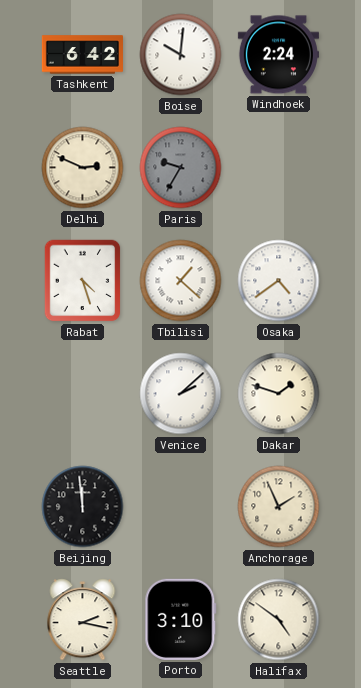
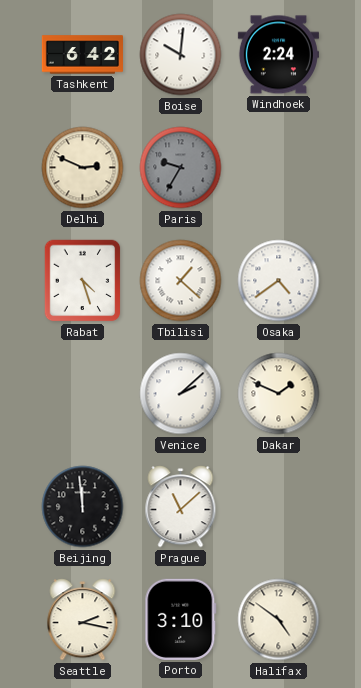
Dakar: 1:48 -> 1:49 (279, 394)
Prague: none -> 11:08 (181, 507)
Anchorage: 1:56 -> none (279, 507)
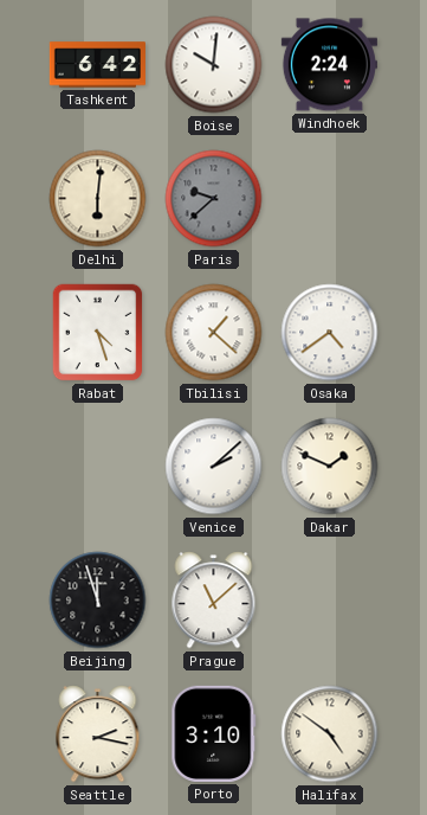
Delhi: 2:49 -> 6:01 (98, 199)
Paris: 9:35 -> 9:38 (214, 199)
Beijing: 11:59 -> 11:57 (98, 601)
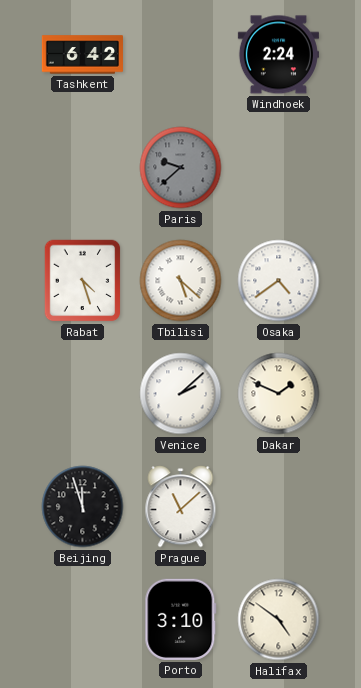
Boise: 10:01 -> none (214, 65)
Delhi: 6:01 -> none (98, 199)
Tbilisi: 1:22 -> 5:22 (181, 281)
Seattle: 2:17 -> none (98, 734)
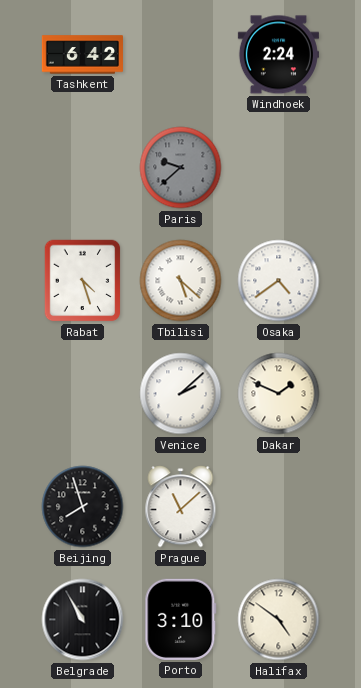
Beijing: 11:57 -> 7:57 (83, 507)
Belgrade: none -> 10:55 (83, 620)
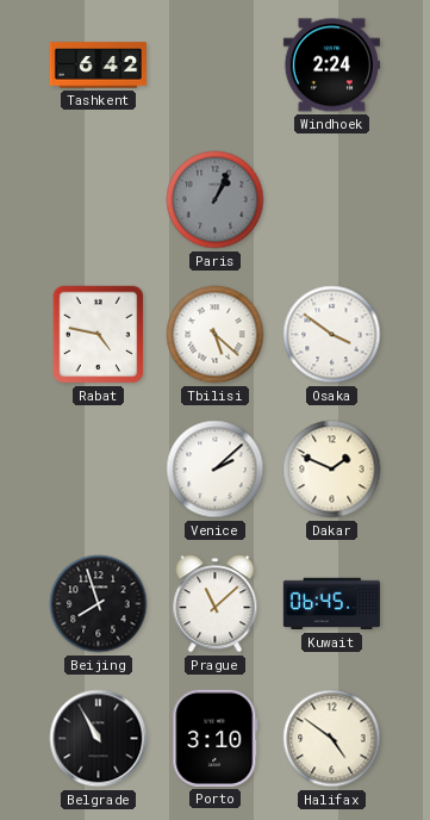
Paris: 9:38 -> 1:04 (216, 200)
Rabat: 4:27 -> 4:47 (99, 335)
Osaka: 4:39 -> 3:51 (332, 335)
Kuwait: none -> 06:45 (331, 604)
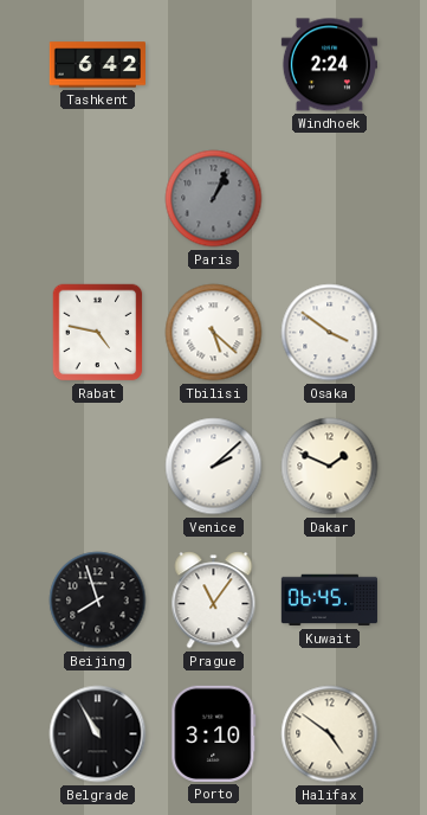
Prague: 11:08 -> 11:06 (214, 601)
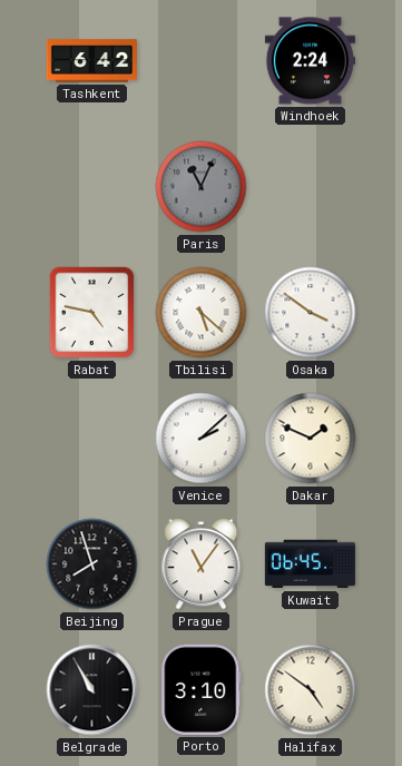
Paris: 1:04 -> 11:04 (202, 187)
